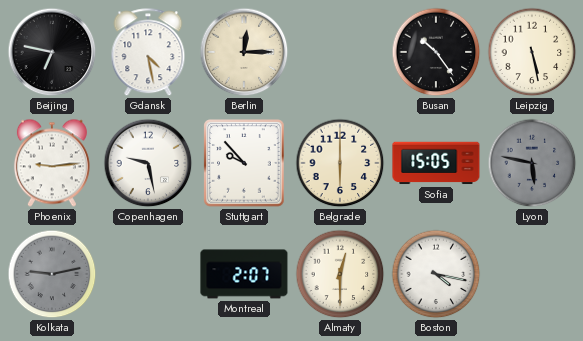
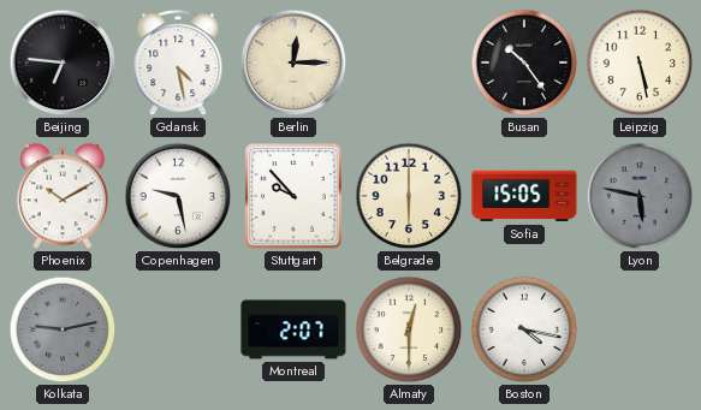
Beijing: 6:47 -> 6:46 (63, 63)
Phoenix: 9:14 -> 10:10 (63, 196)
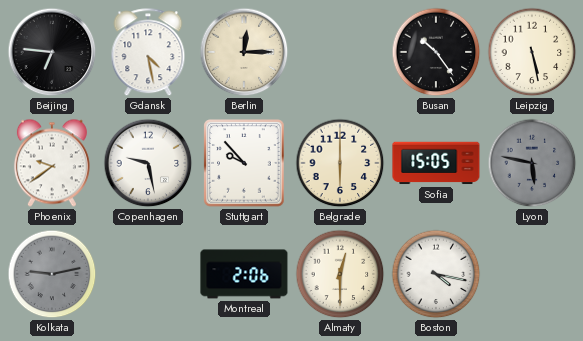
Phoenix: 10:10 -> 9:39 (52, 163)
Montreal: 2:07 -> 2:06 (244, 274)
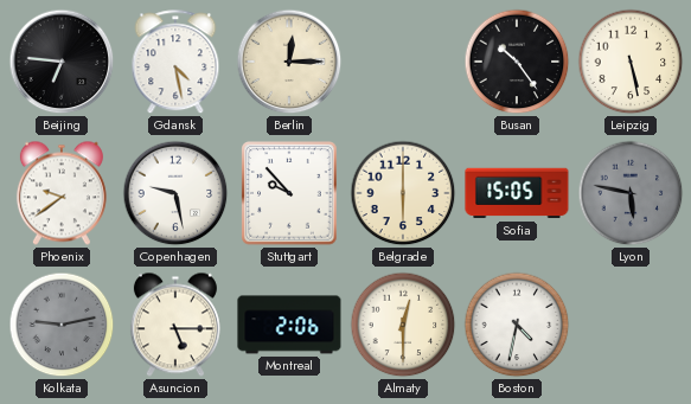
Asuncion: none -> 5:15 (175, 325)
Boston: 4:17 -> 4:32 (517, 325)
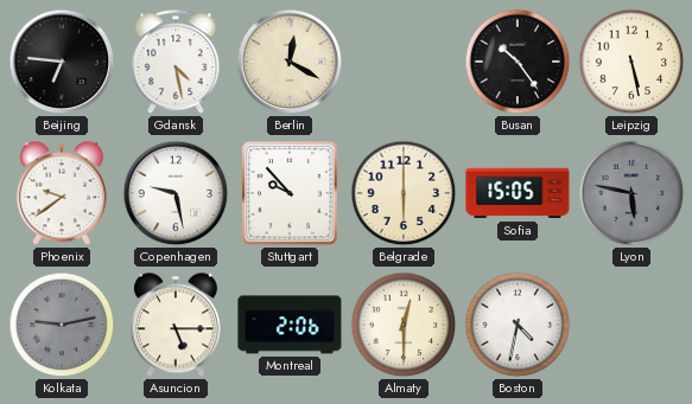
Berlin: 12:15 -> 12:20 (290, 62)
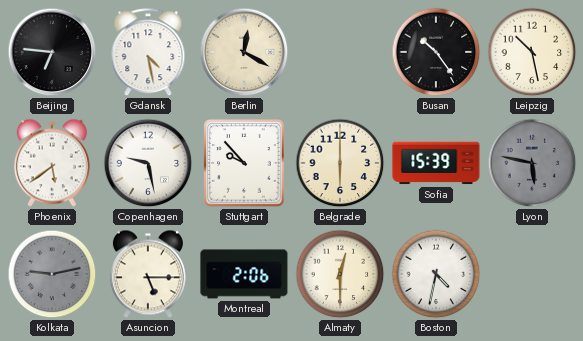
Leipzig: 5:28 -> 10:28 (532, 52)
Phoenix: 9:39 -> 5:39 (52, 163)
Sofia: 15:05 -> 15:39 (436, 163)
